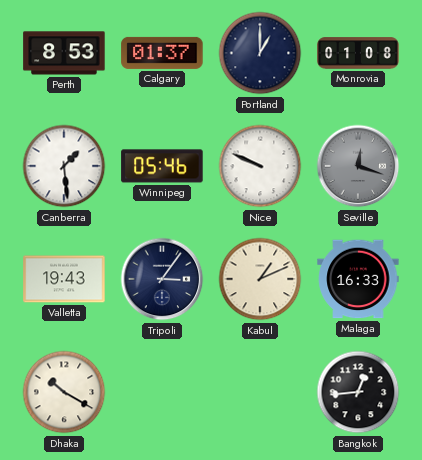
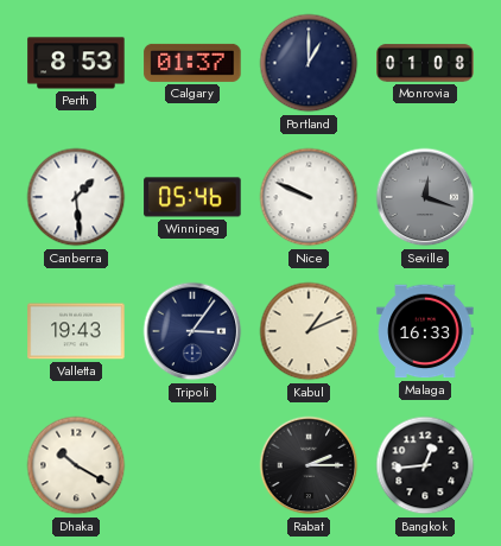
Rabat: none -> 2:15 (309, 465)
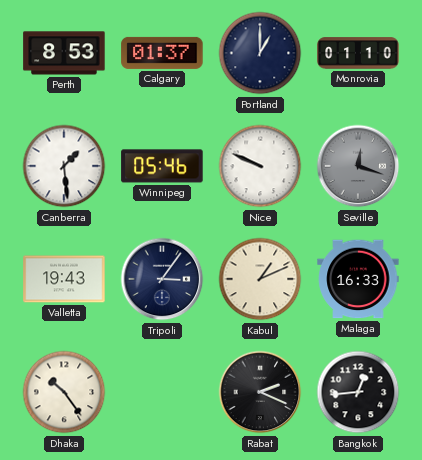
Monrovia: 01:08 -> 01:10 (358, 53)
Dhaka: 10:20 -> 10:24 (64, 392)
Rabat: 2:15 -> 2:19 (260, 392)
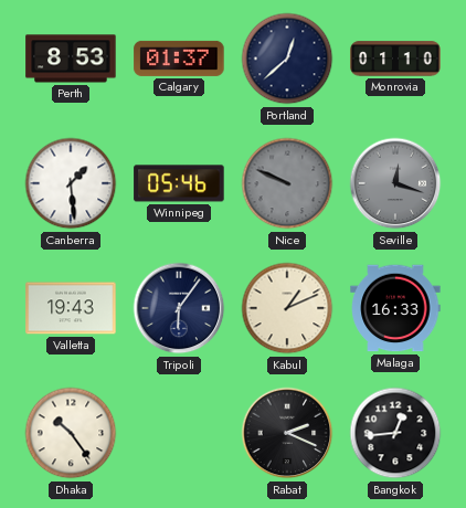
Portland: 1:00 -> 12:38 (287, 59)
Nice dial: white -> grey (287, 183)
Tripoli: 3:06 -> 6:06 (179, 308)
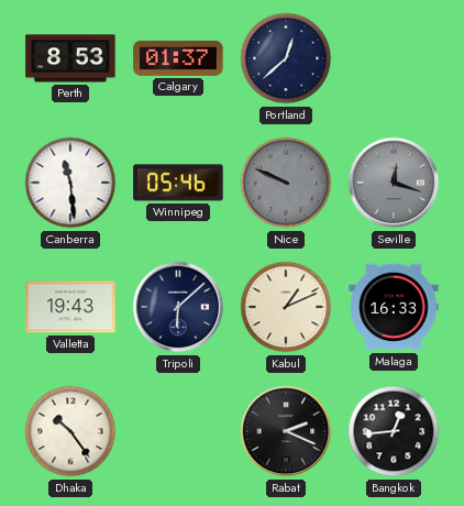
Monrovia: 01:10 -> none (395, 59)
Canberra: 1:29 -> 11:29 (70, 183)
Tripoli: 6:06 -> 6:08 (178, 307)
